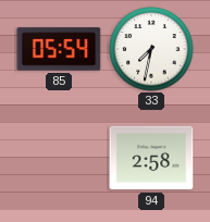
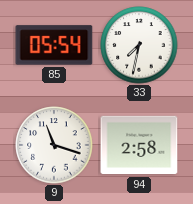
9: none -> 11:18 (54, 145)
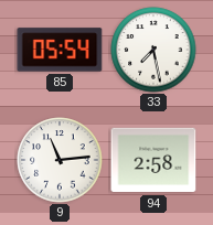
33: 7:32 -> 7:28 (153, 50)
9: 11:18 -> 11:14 (60, 160)
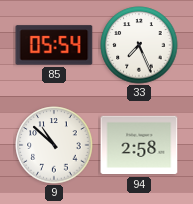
33: 7:28 -> 7:26 (139, 45)
9: 11:14 -> 10:52 (54, 145)
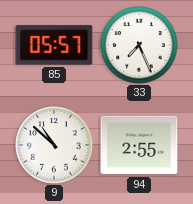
85: 05:54 -> 05:57 (54, 45)
94: 2:58 -> 2:55 (139, 145)
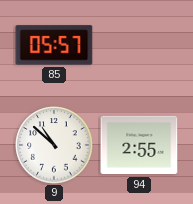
33: 7:26 -> none (139, 45)
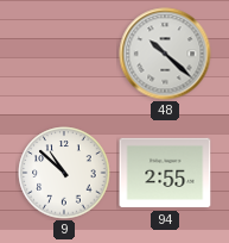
85: 05:57 -> none (54, 45)
48: none -> 10:22 (165, 54)
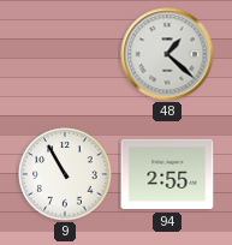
48: 10:22 -> 1:22 (167, 54)
9: 10:52 -> 10:55 (65, 174)
